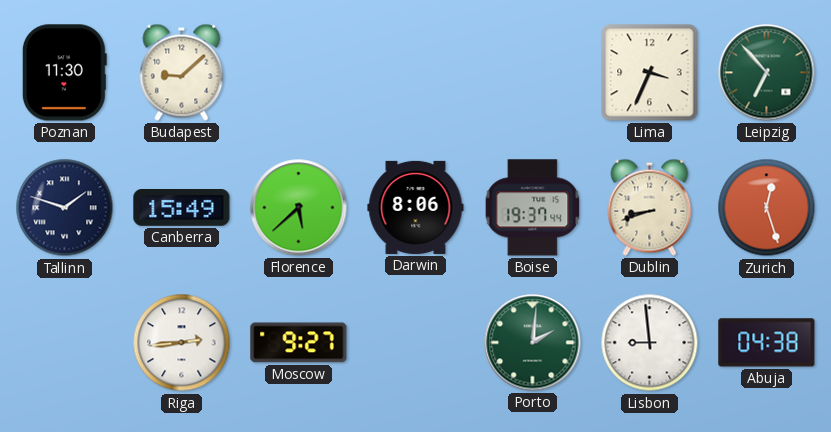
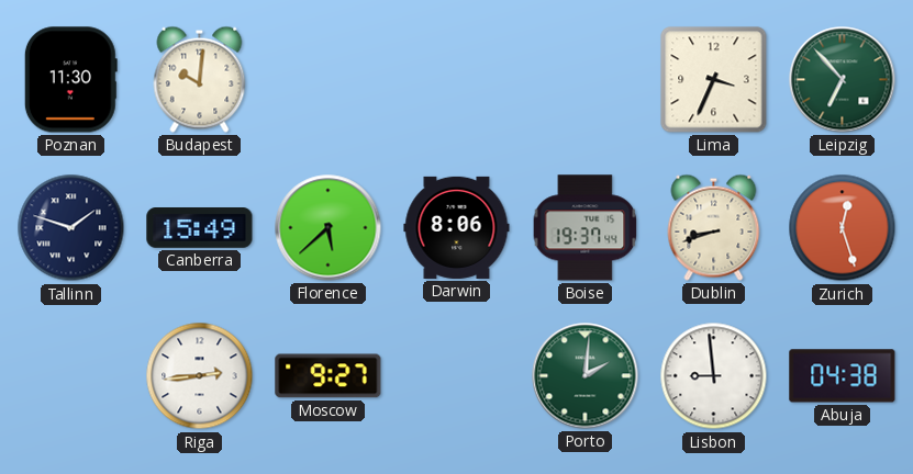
Budapest: 9:08 -> 10:01 (200, 79)
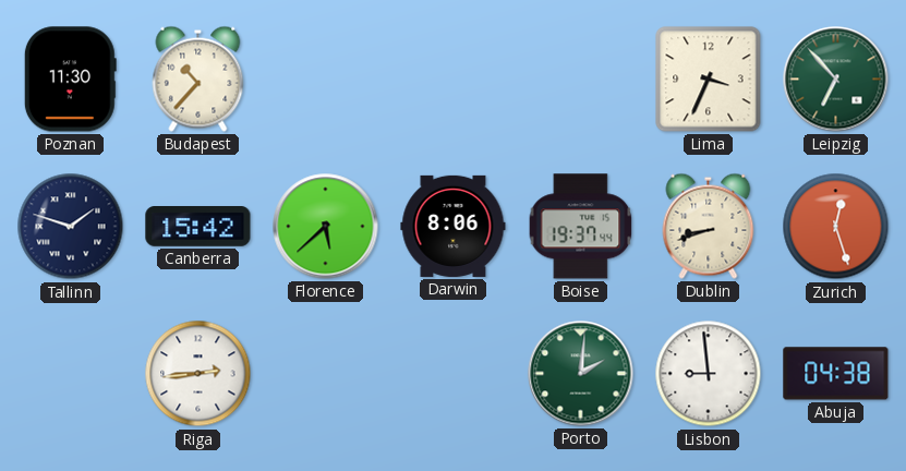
Budapest: 10:01 -> 10:37 (198, 78)
Canberra: 15:49 -> 15:42 (198, 227)
Moscow: 9:27 -> none (329, 376)
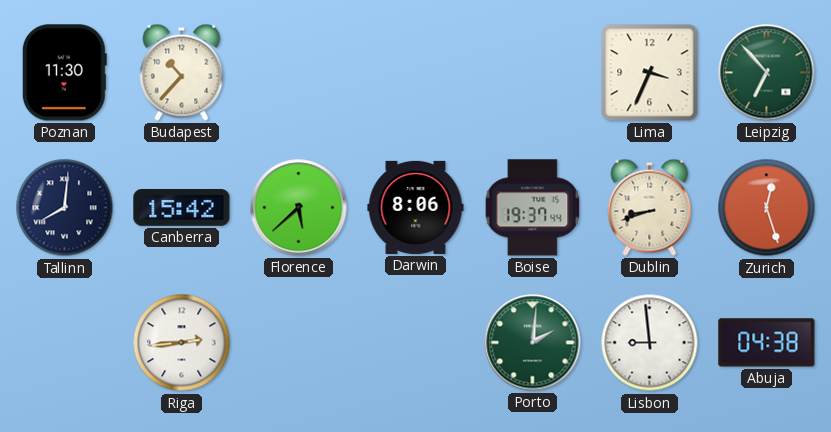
Tallinn: 1:48 -> 8:01 (65, 208)
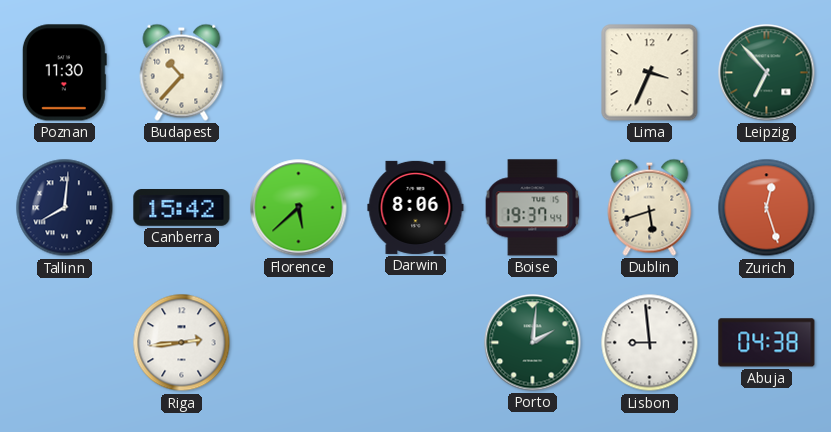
Dublin: 8:42 -> 5:42 (650, 207)
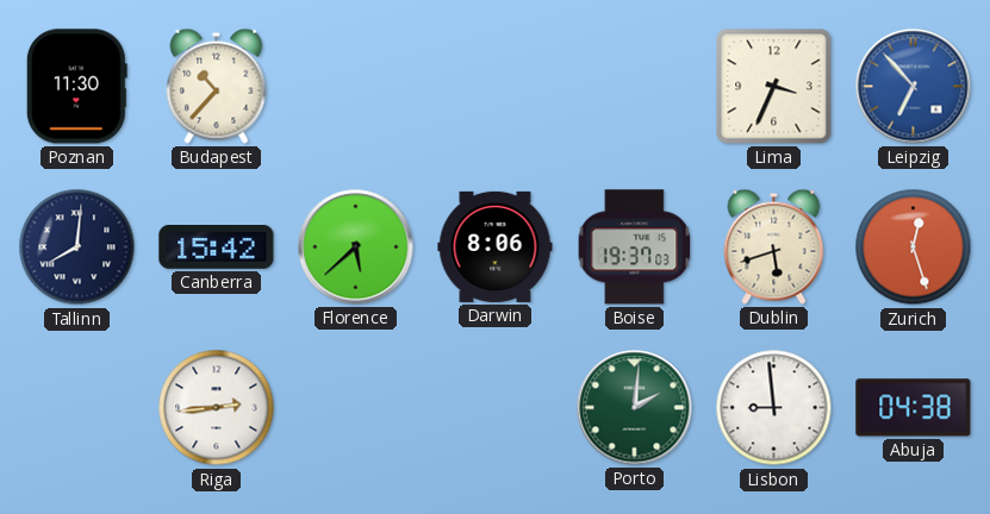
Leipzig dial: green -> blue (914, 87)
Boise: 19:37:44 -> 19:37:03 (635, 247)
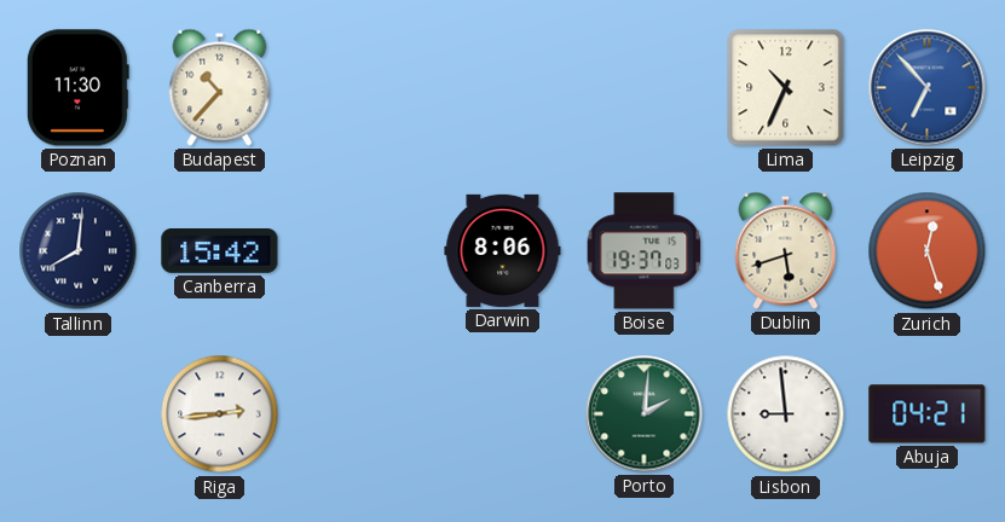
Lima: 3:34 -> 10:34 (786, 88)
Florence: 5:38 -> none (356, 247)
Abuja: 04:38 -> 04:21 (928, 414)
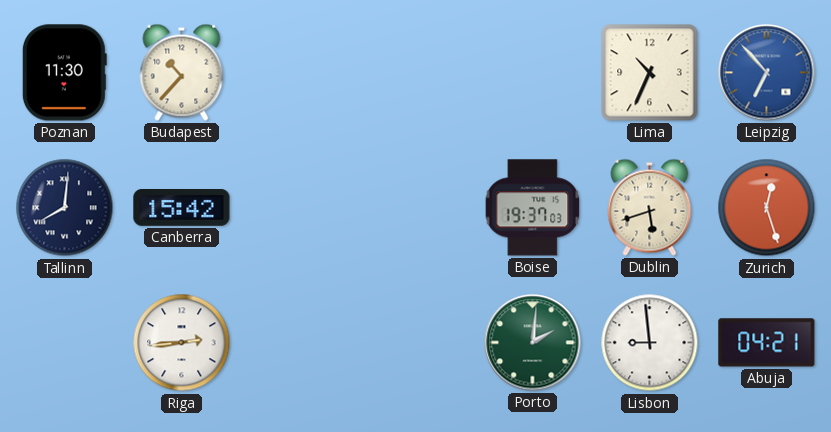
Darwin: 8:06 -> none (503, 250)
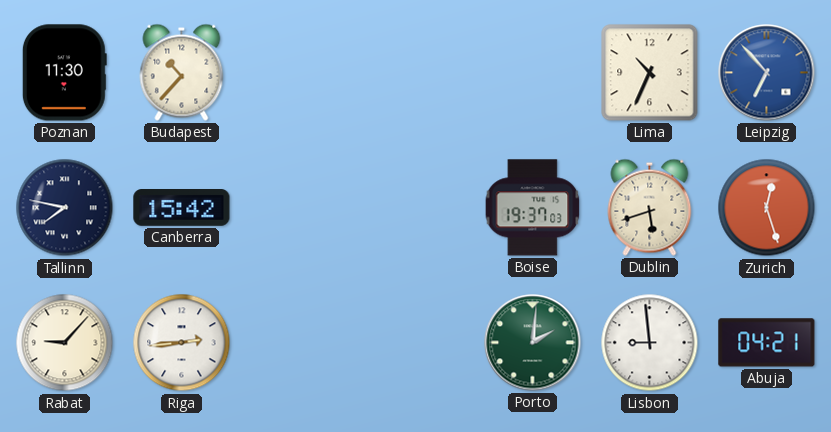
Tallinn: 8:01 -> 7:47 (65, 208)
Rabat: none -> 9:07 (65, 343)
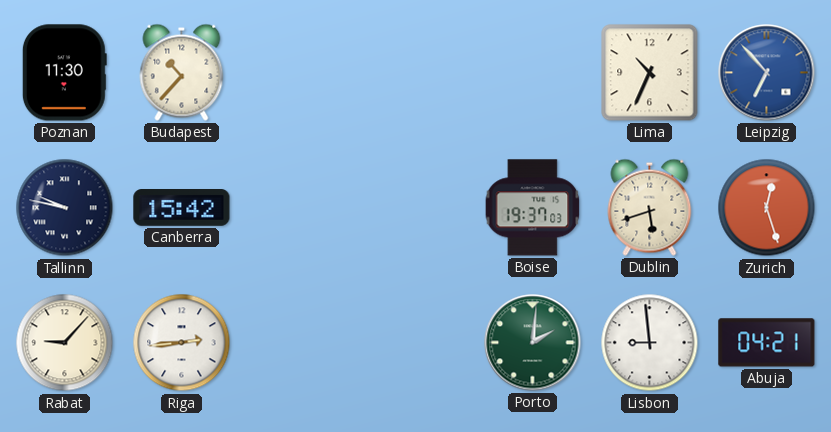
Tallinn: 7:47 -> 9:47 (65, 208)
